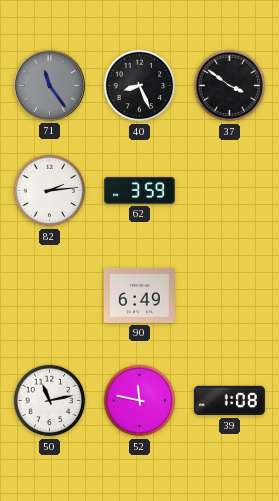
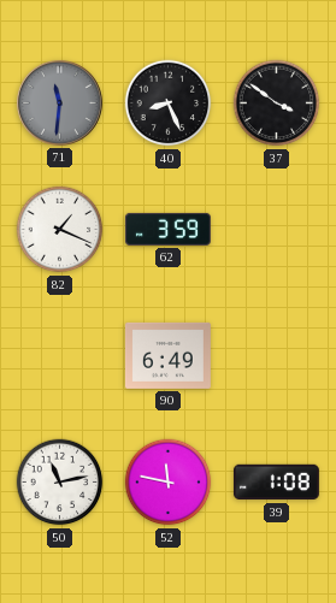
71: 11:24 -> 11:31 (59, 102)
82: 2:14 -> 1:19 (60, 230)
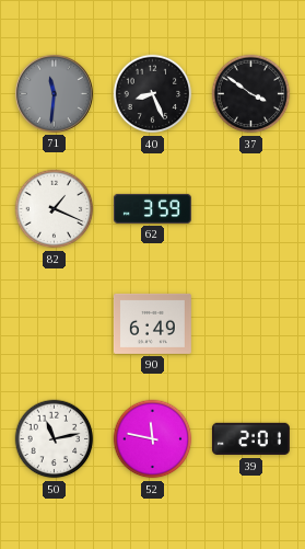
39: 1:08 -> 2:01 (250, 439)
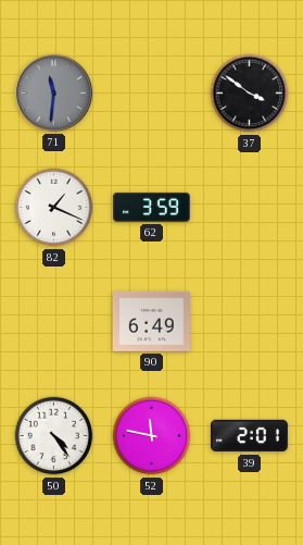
40: 8:26 -> none (153, 94)
50: 11:13 -> 4:24 (54, 436)
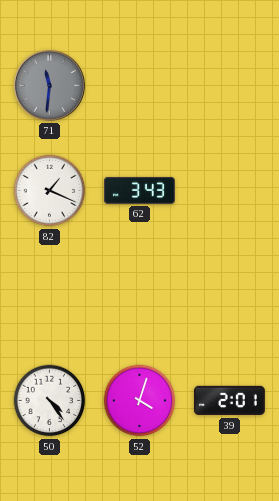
37: 3:51 -> none (250, 94)
62: 3:59 -> 3:43 (139, 190)
90: 6:49 -> none (151, 321)
52: 11:47 -> 4:03 (140, 401)
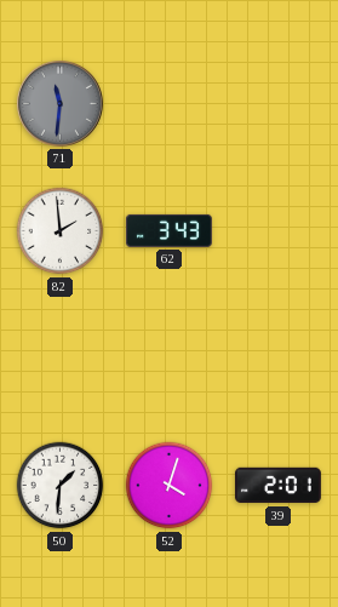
82: 1:19 -> 1:59 (61, 231)
50: 4:24 -> 1:31 (61, 486)
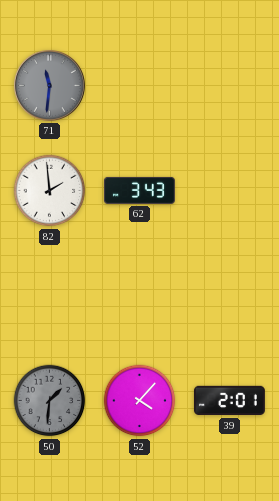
50 dial: white -> grey (50, 401)
52: 4:03 -> 4:07 (140, 401)
